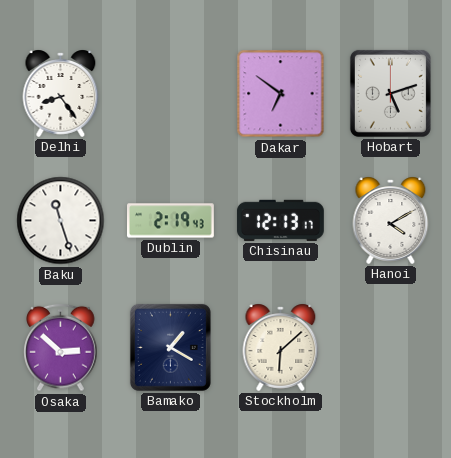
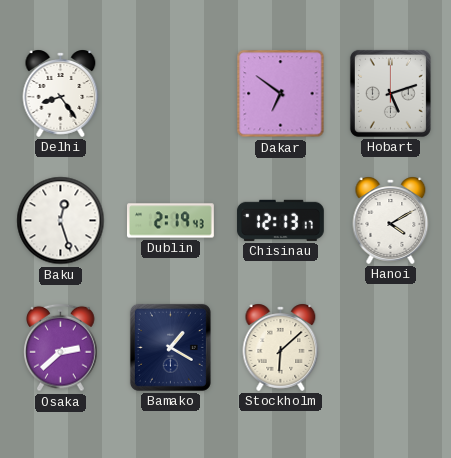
Baku: 11:27 -> 12:27 (61, 221)
Osaka: 2:52 -> 2:38 (61, 348)
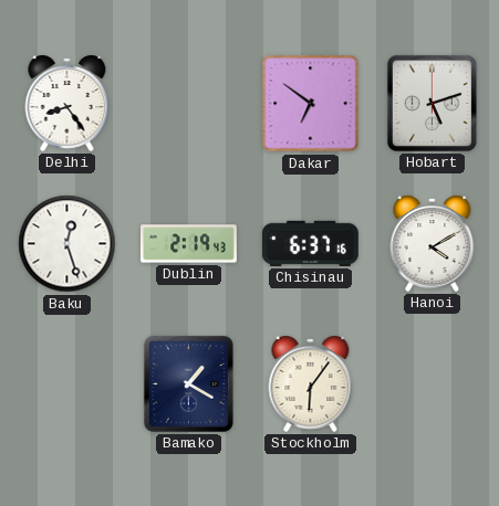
Chisinau: 12:13 -> 6:37 (310, 243)
Osaka: 2:38 -> none (61, 348)
Stockholm: 6:08 -> 6:06 (311, 383)
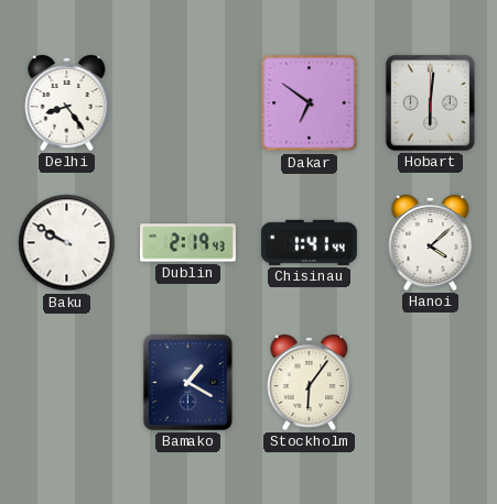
Hobart: 5:12 -> 6:01 (430, 102)
Baku: 12:27 -> 9:50 (67, 243)
Chisinau: 6:37 -> 1:41 (309, 242)
Hanoi: 4:10 -> 4:08 (431, 242)
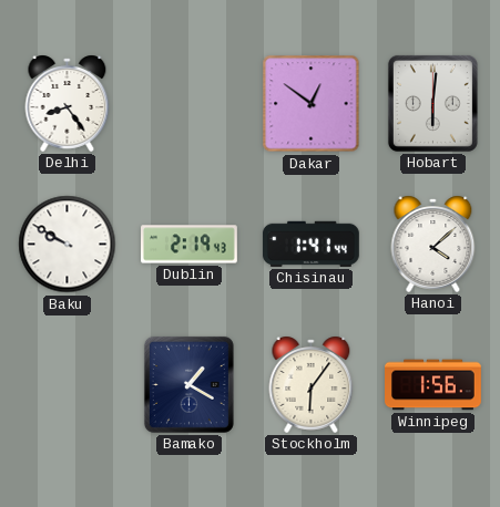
Dakar: 6:51 -> 12:51 (312, 104)
Winnipeg: none -> 1:56 (433, 385)
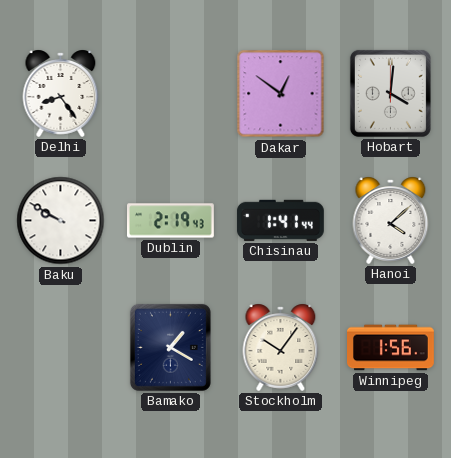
Hobart: 6:01 -> 4:01 (390, 93)
Stockholm: 6:06 -> 10:06 (281, 347)
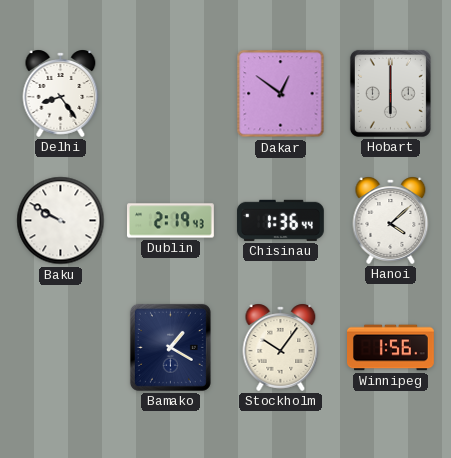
Hobart: 4:01 -> 6:00 (390, 93)
Chisinau: 1:41 -> 1:36 (280, 220)
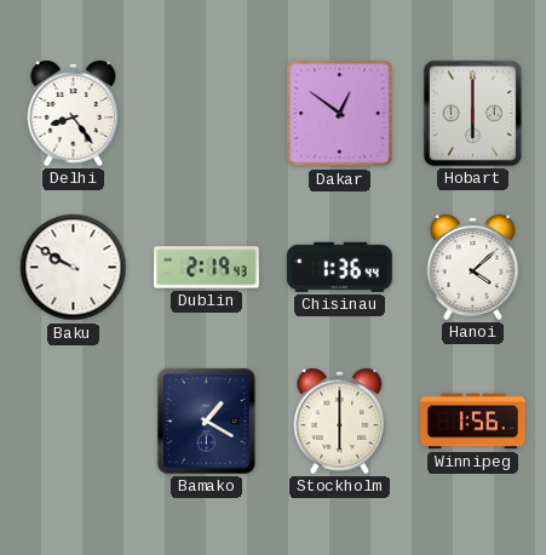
Stockholm: 10:06 -> 6:00 (340, 420)
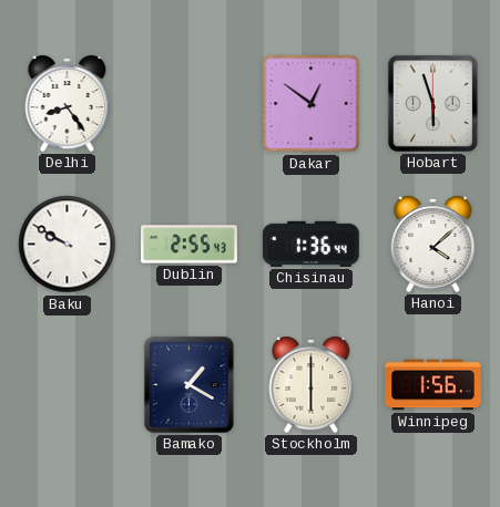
Hobart: 6:00 -> 5:57 (432, 103)
Dublin: 2:19 -> 2:55 (190, 245)
